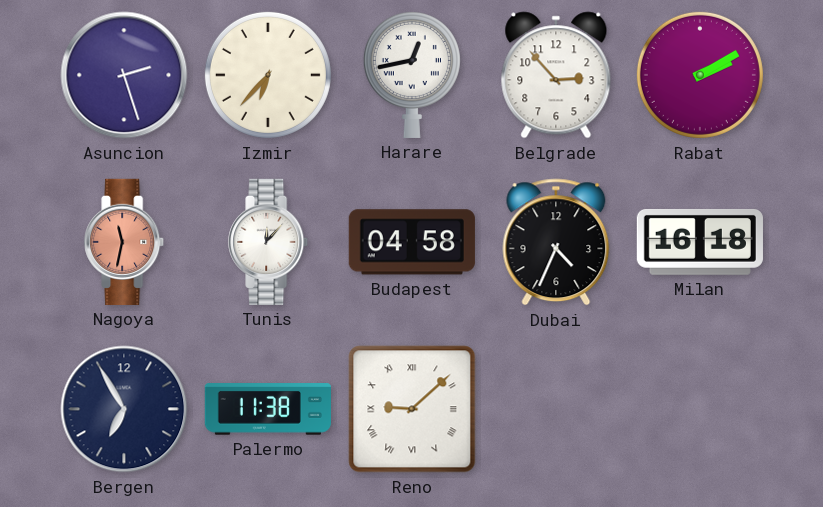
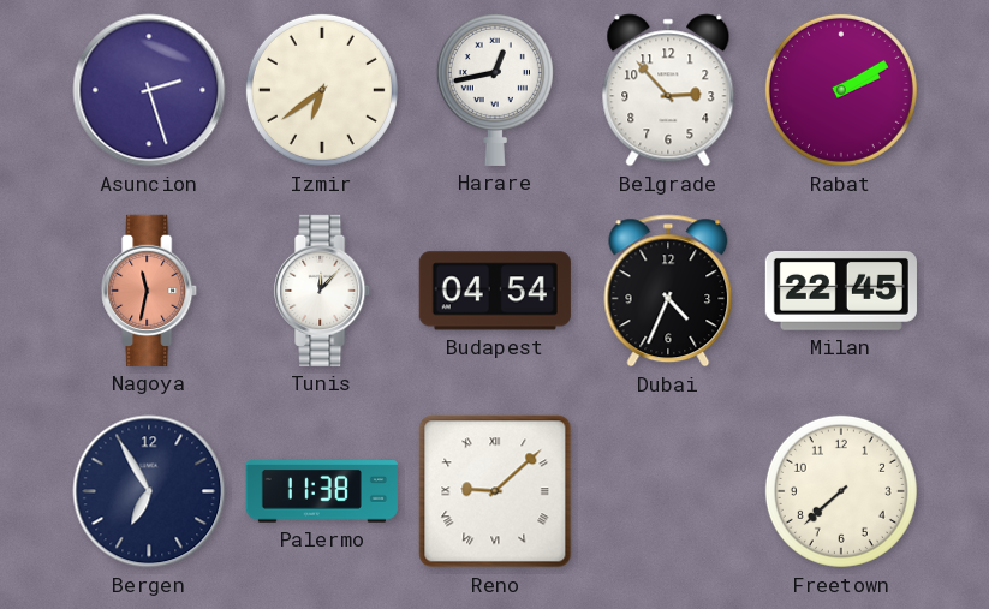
Izmir: 6:37 -> 6:39 (322, 90)
Budapest: 04:58 -> 04:54 (495, 291)
Milan: 16:18 -> 22:45 (841, 291)
Freetown: none -> 7:38 (841, 491)
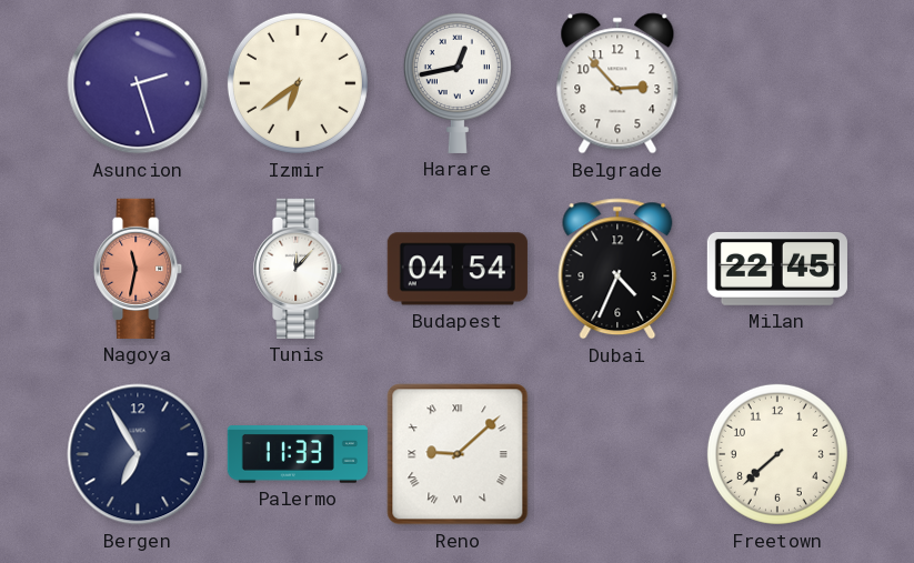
Rabat: 2:10 -> none (841, 90)
Palermo: 11:38 -> 11:33 (298, 454)
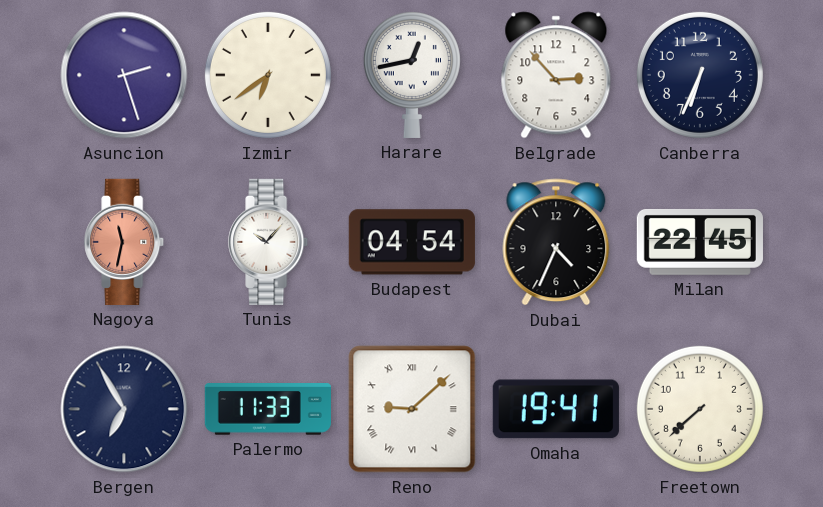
Canberra: none -> 6:34 (700, 75)
Tunis: 12:07 -> 10:07 (269, 242)
Omaha: none -> 19:41 (556, 409)
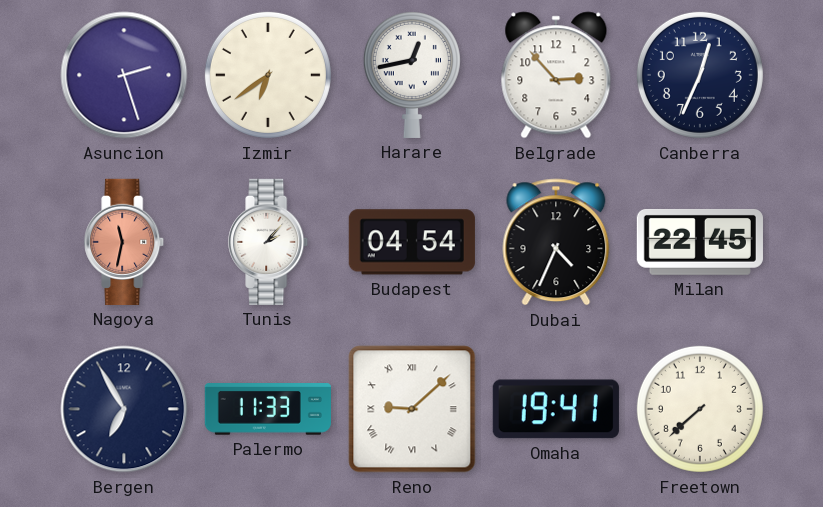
Canberra: 6:34 -> 12:34 (700, 75)
Tunis: 10:07 -> 2:07 (269, 242)
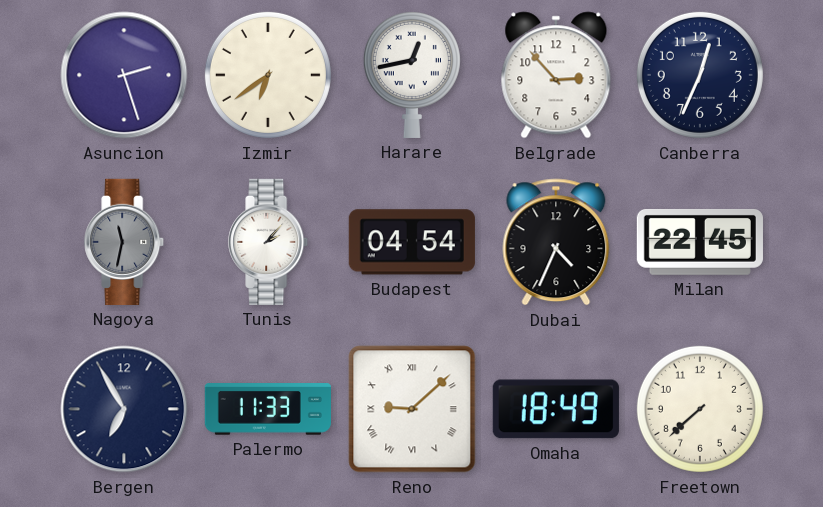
Nagoya dial: salmon -> grey (125, 242)
Omaha: 19:41 -> 18:49 (556, 409)
